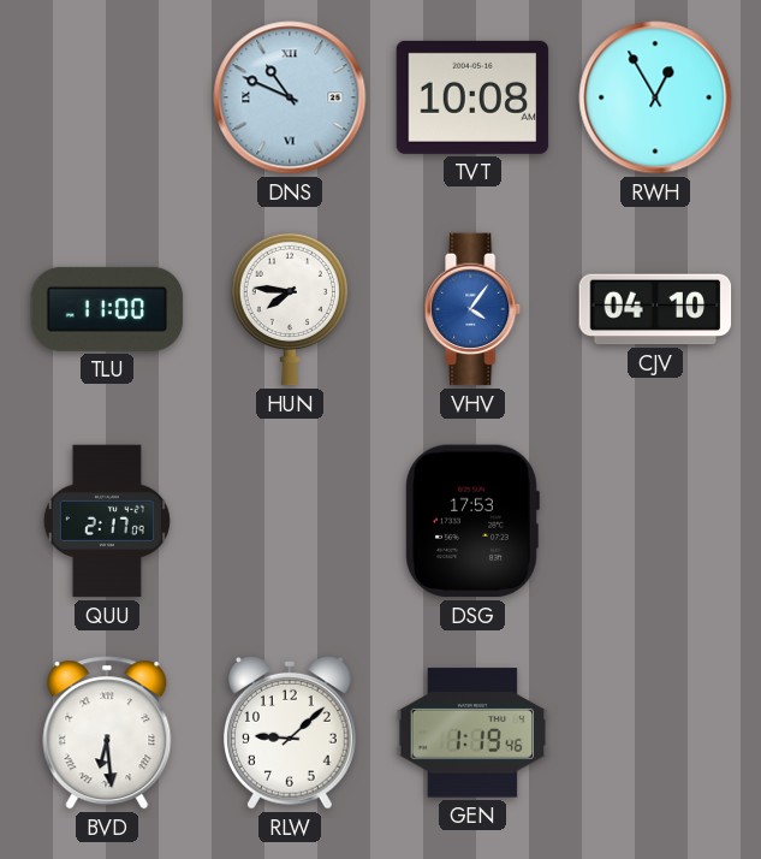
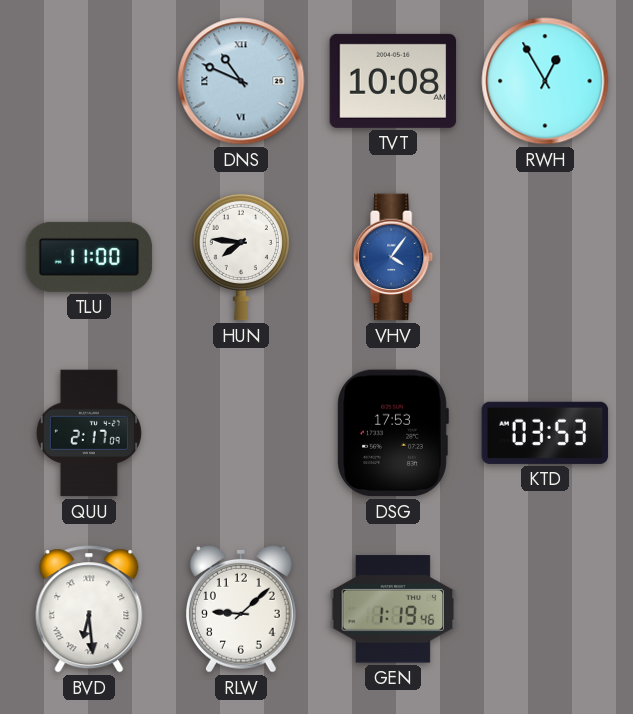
CJV: 04:10 -> none (655, 309)
KTD: none -> 03:53 (545, 433)
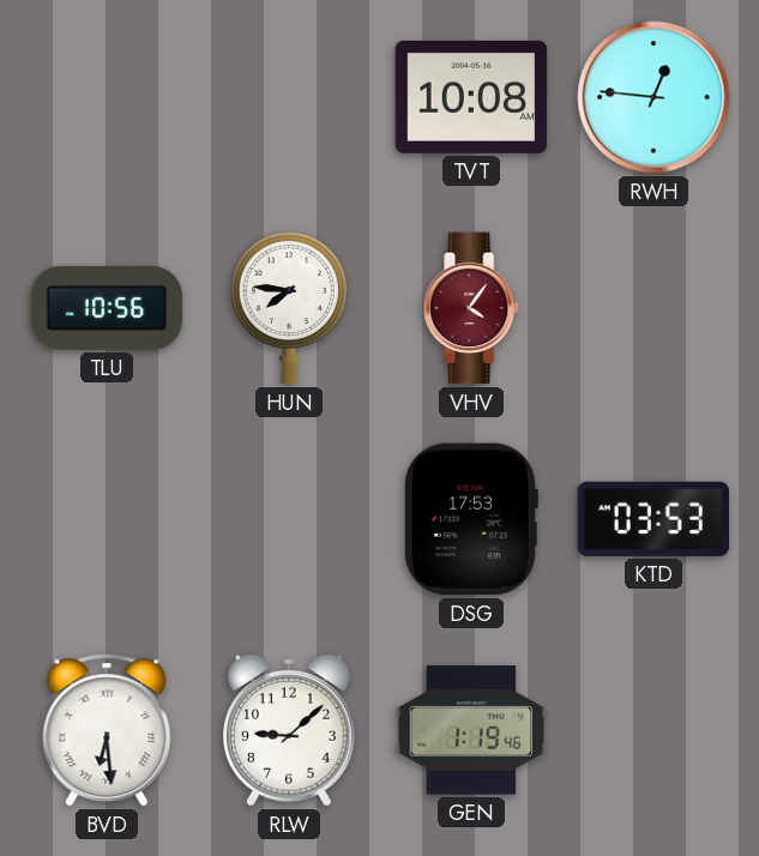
DNS: 10:49 -> none (241, 81)
RWH: 12:55 -> 12:46 (653, 97)
TLU: 11:00 -> 10:56 (107, 308)
VHV dial: blue -> burgundy (472, 308)
QUU: 2:17 -> none (89, 433)
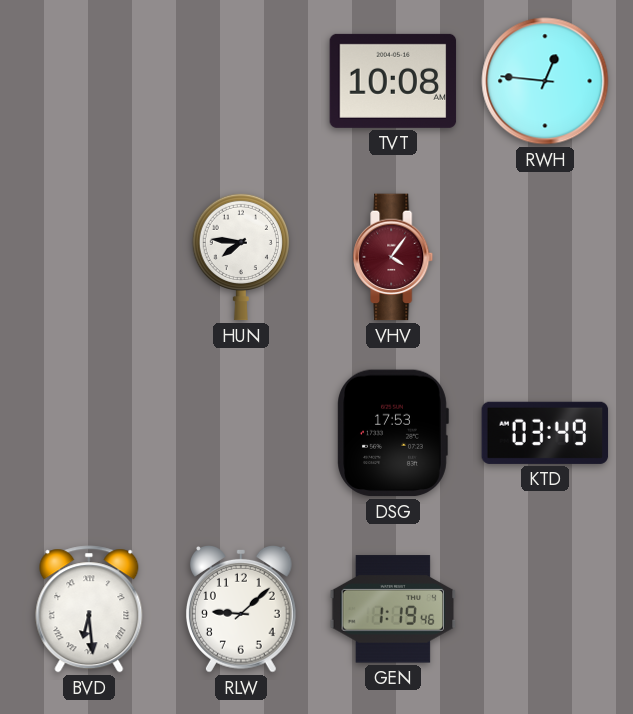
TLU: 10:56 -> none (107, 308)
KTD: 03:53 -> 03:49 (545, 433)
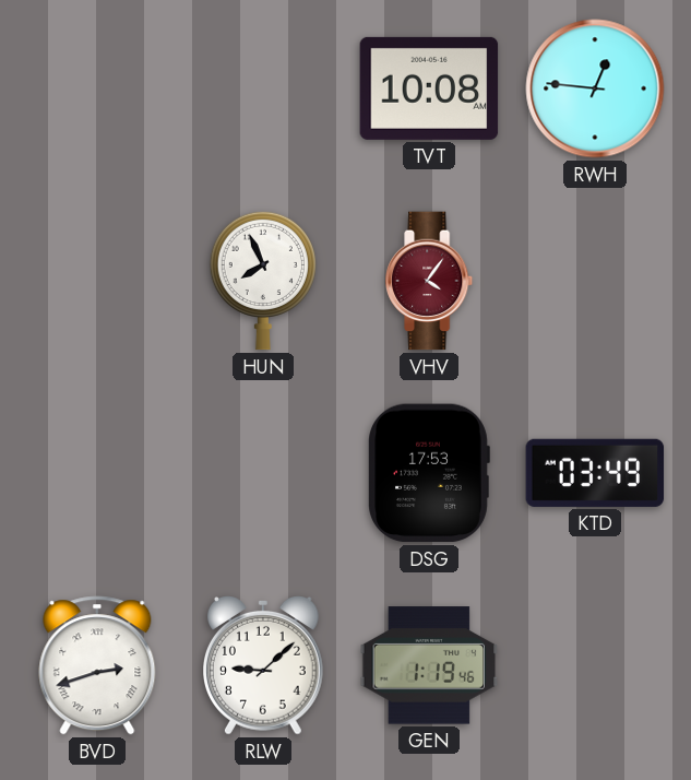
HUN: 7:46 -> 7:56 (263, 281)
BVD: 6:29 -> 2:42 (97, 665)
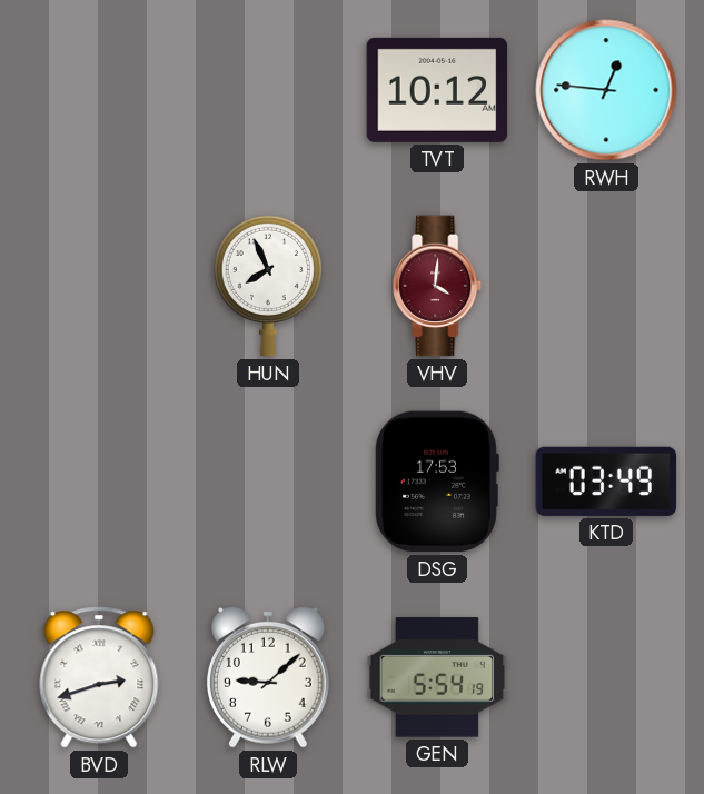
TVT: 10:08 -> 10:12 (437, 90)
VHV: 4:06 -> 4:01 (438, 286)
GEN: 1:19 -> 5:54 (437, 677)
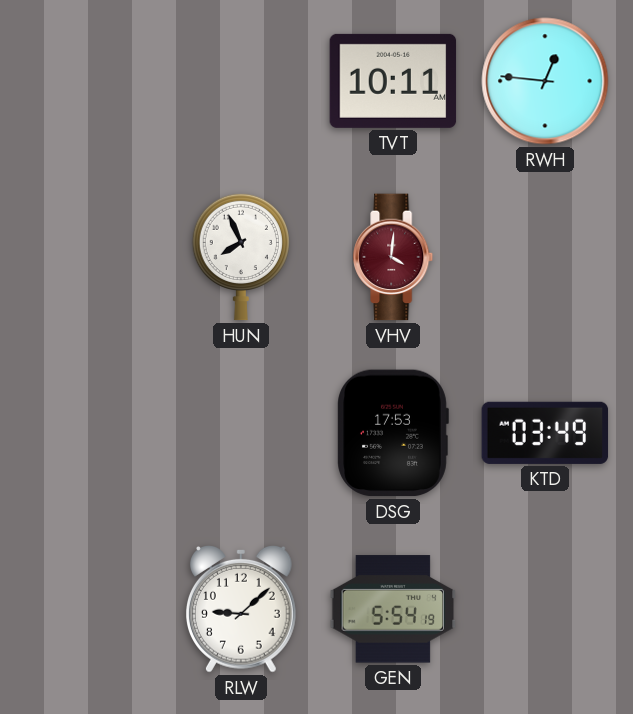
TVT: 10:12 -> 10:11 (393, 81)
BVD: 2:42 -> none (99, 677)
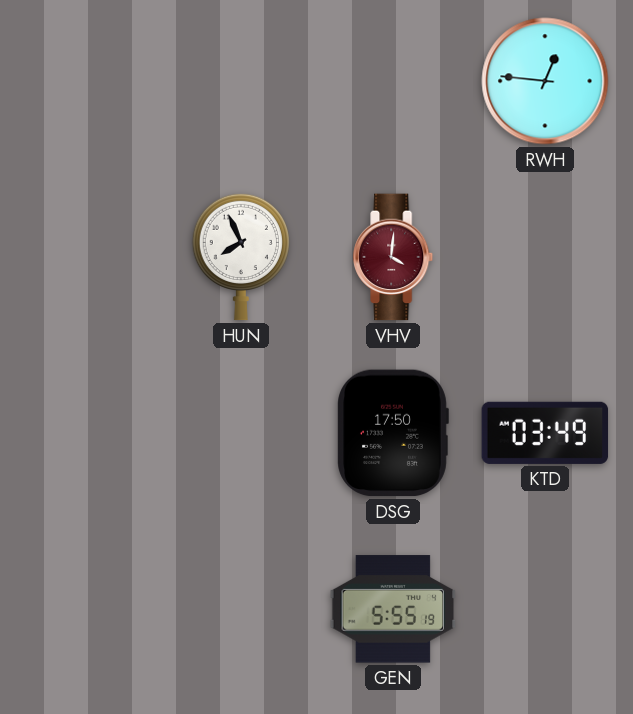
TVT: 10:11 -> none (393, 81)
DSG: 17:53 -> 17:50 (393, 433)
RLW: 9:08 -> none (242, 610)
GEN: 5:54 -> 5:55 (393, 609)
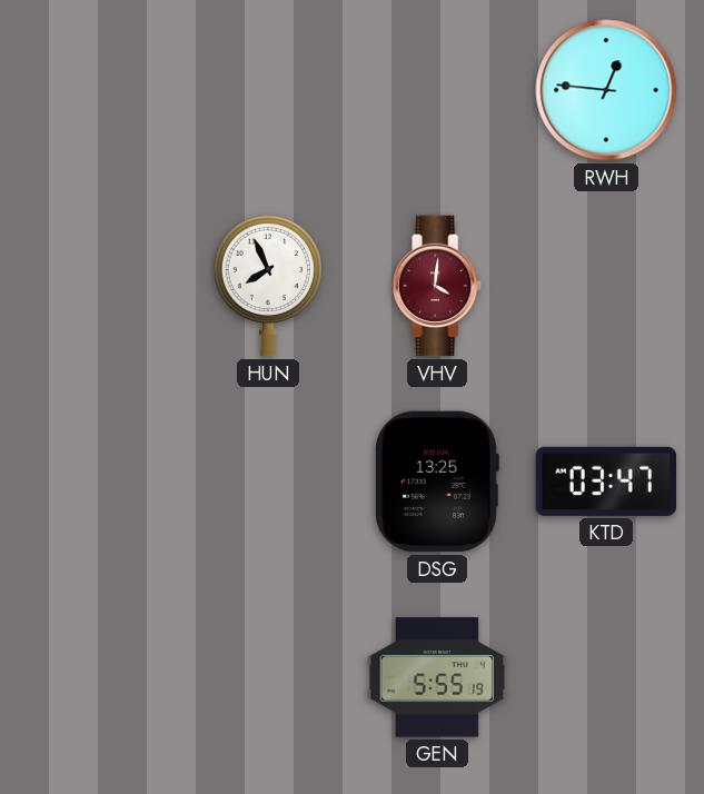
DSG: 17:50 -> 13:25 (437, 482)
KTD: 03:49 -> 03:47 (606, 482)
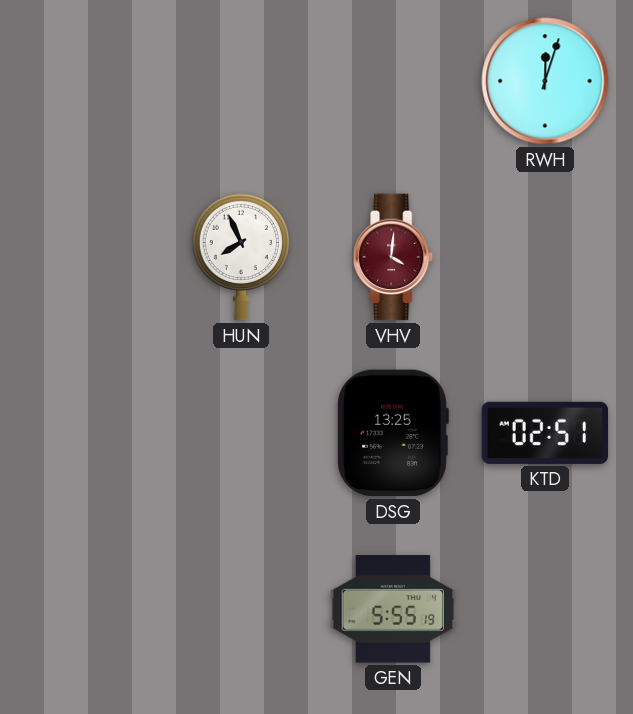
RWH: 12:46 -> 12:03 (545, 81)
KTD: 03:47 -> 02:51 (545, 433)
